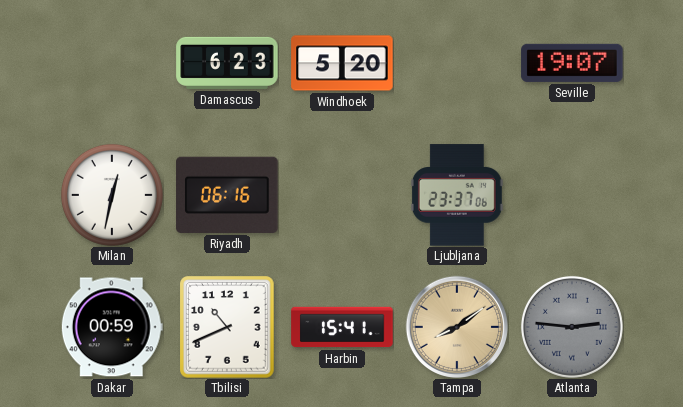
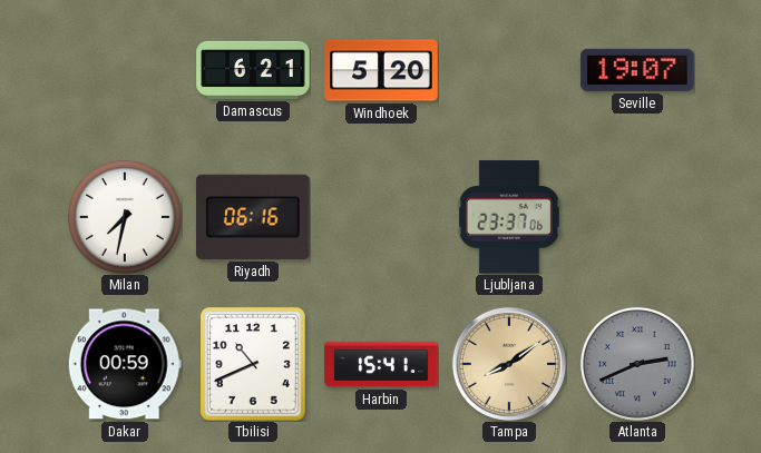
Damascus: 6:23 -> 6:21 (253, 70)
Milan: 12:32 -> 7:32 (125, 217)
Atlanta: 2:46 -> 2:41 (637, 364)
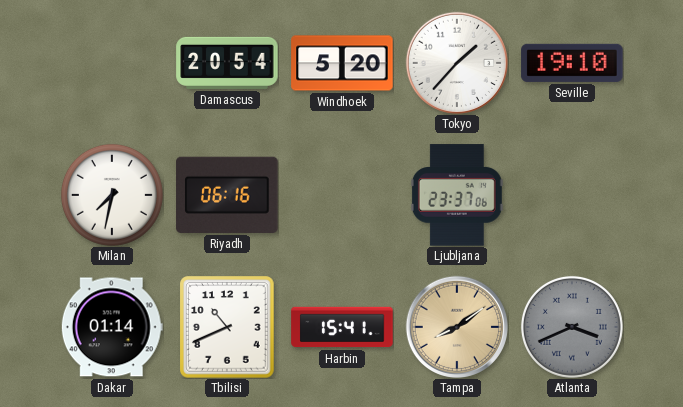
Damascus: 6:21 -> 20:54 (227, 63)
Tokyo: none -> 1:37 (456, 62)
Seville: 19:07 -> 19:10 (572, 63)
Dakar: 00:59 -> 01:14 (112, 327)
Atlanta: 2:41 -> 3:41 (572, 327)
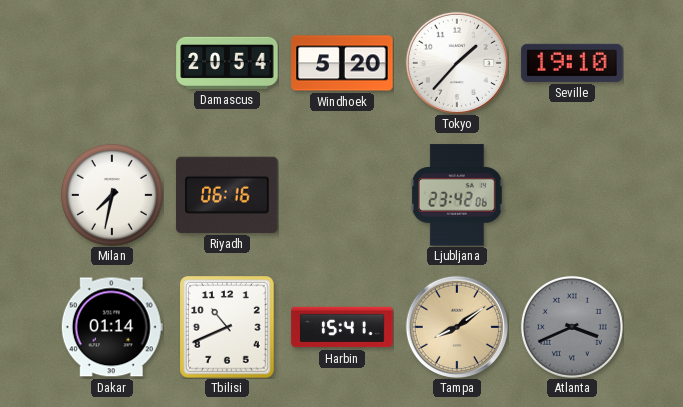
Ljubljana: 23:37 -> 23:42 (457, 195)
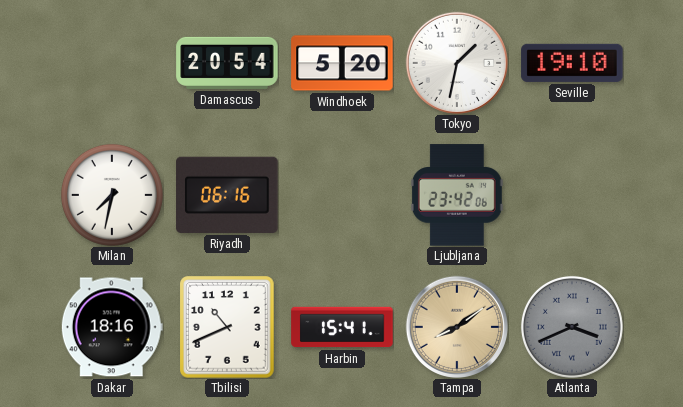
Tokyo: 1:37 -> 1:32 (456, 62)
Dakar: 01:14 -> 18:16 (112, 327)
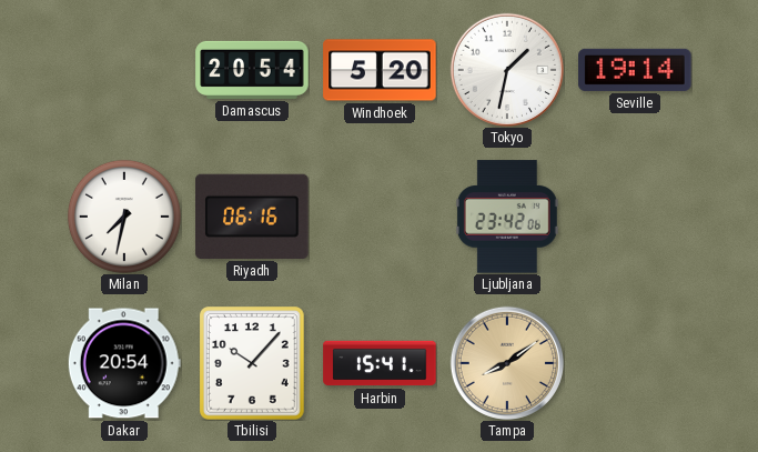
Seville: 19:10 -> 19:14 (635, 70)
Dakar: 18:16 -> 20:54 (124, 363)
Tbilisi: 10:41 -> 10:07 (253, 363)
Atlanta: 3:41 -> none (572, 327)
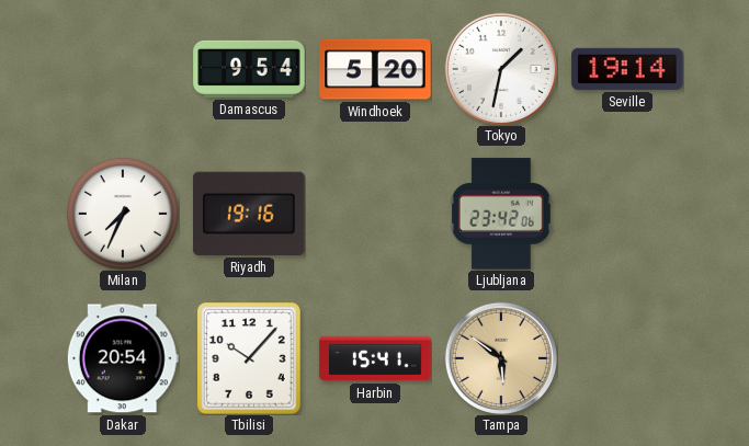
Damascus: 20:54 -> 9:54 (249, 69)
Milan: 7:32 -> 7:34 (123, 214)
Riyadh: 06:16 -> 19:16 (249, 214)
Tampa: 8:09 -> 5:51 (500, 357)
